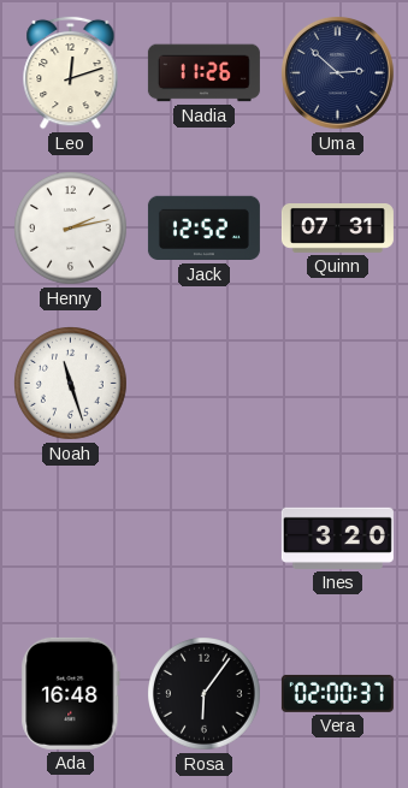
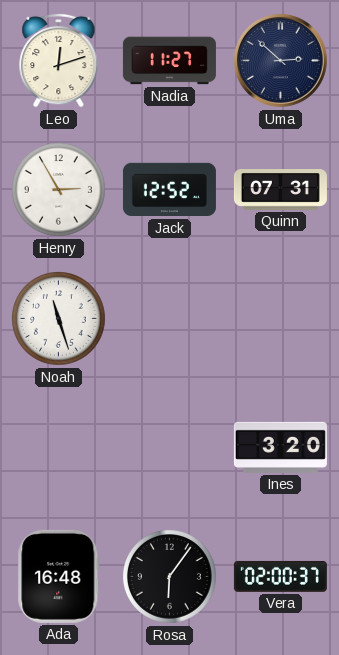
Nadia: 11:26 -> 11:27 (169, 61)
Henry: 2:13 -> 2:55 (59, 190)
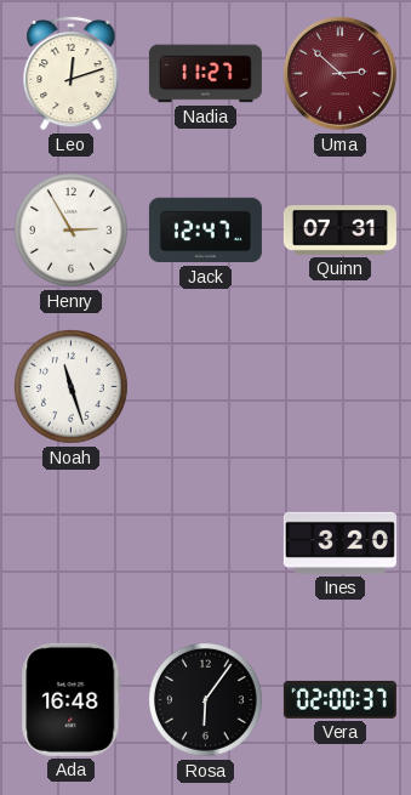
Uma dial: navy -> burgundy (339, 73)
Jack: 12:52 -> 12:47 (205, 231)
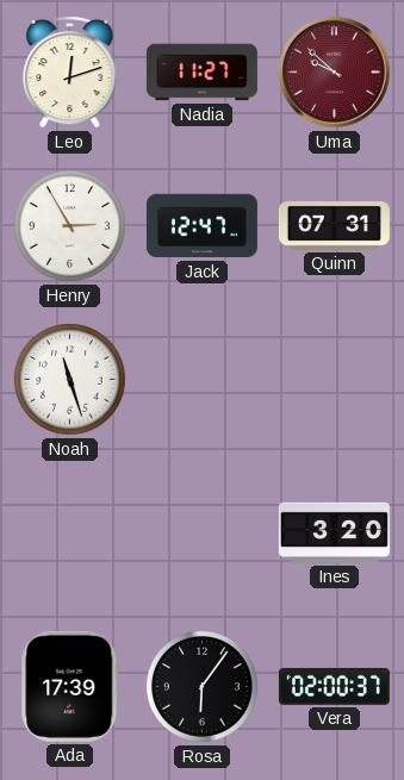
Uma: 2:52 -> 9:52 (334, 71)
Ada: 16:48 -> 17:39 (70, 686)
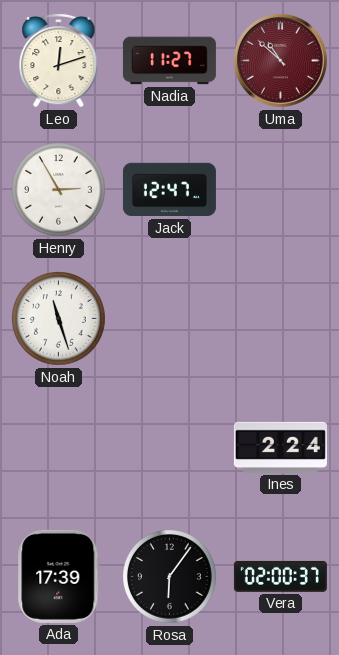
Uma: 9:52 -> 10:52 (280, 60)
Quinn: 07:31 -> none (334, 226)
Ines: 3:20 -> 2:24 (280, 447)
